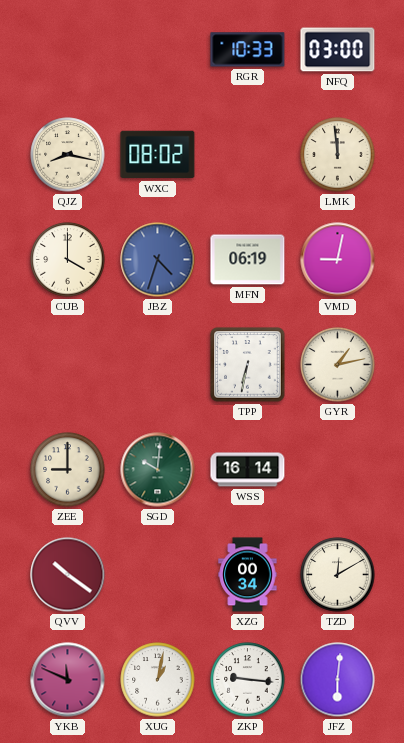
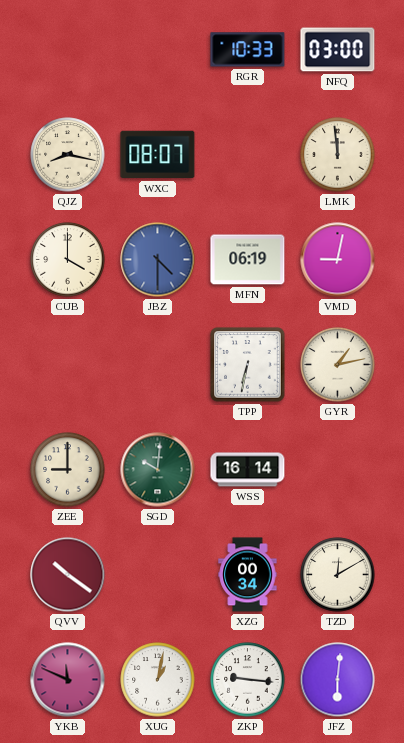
WXC: 08:02 -> 08:07 (158, 155)
JBZ: 4:33 -> 4:30 (158, 260)
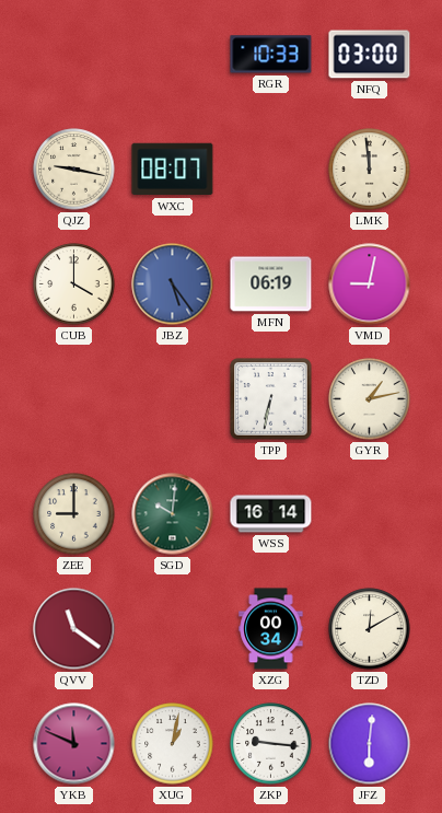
QJZ: 8:17 -> 9:17 (74, 170)
JBZ: 4:30 -> 5:24 (173, 284)
QVV: 10:21 -> 11:21 (74, 629)
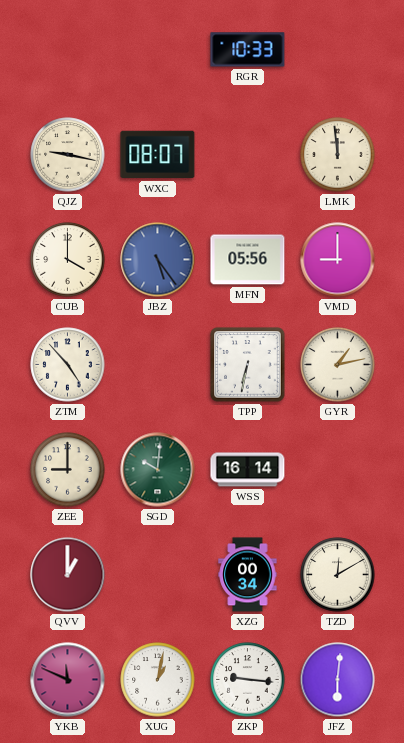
NFQ: 03:00 -> none (370, 55)
MFN: 06:19 -> 05:56 (248, 260)
VMD: 9:02 -> 9:00 (338, 260)
ZTM: none -> 4:53 (68, 365)
QVV: 11:21 -> 1:00 (68, 575)
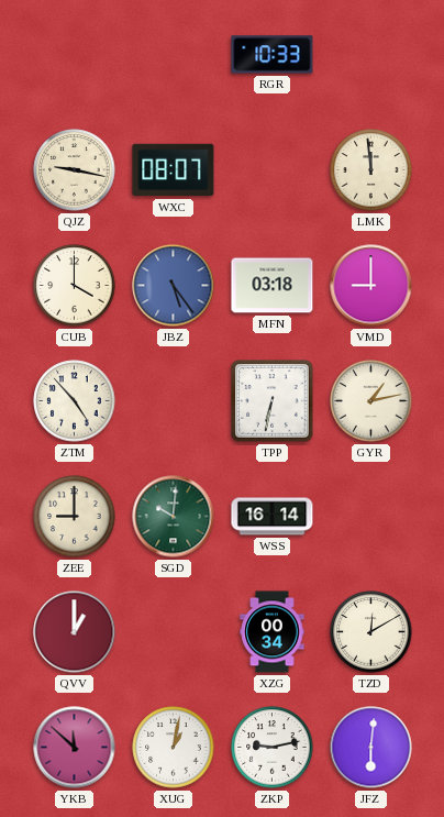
MFN: 05:56 -> 03:18 (273, 286)
YKB: 11:49 -> 11:52 (75, 748)
ZKP: 9:16 -> 9:13 (273, 748)
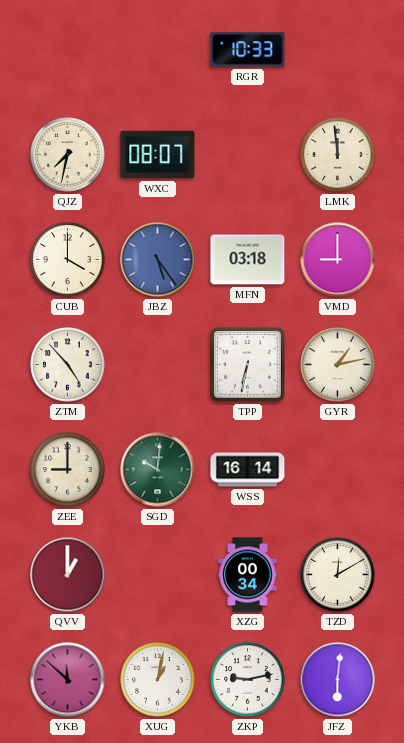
QJZ: 9:17 -> 7:32 (68, 155)
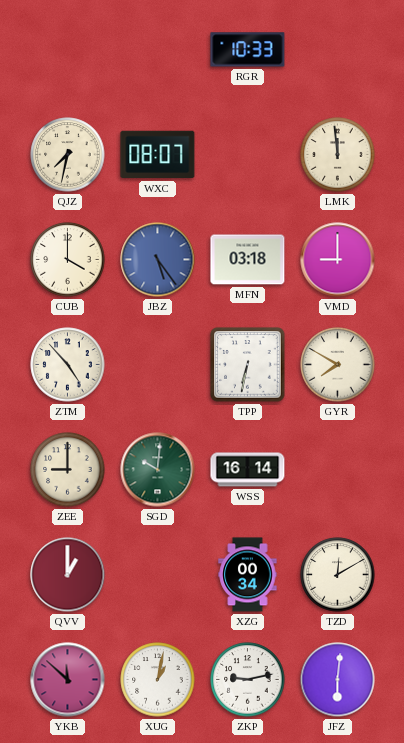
GYR: 1:13 -> 7:50 (338, 365)
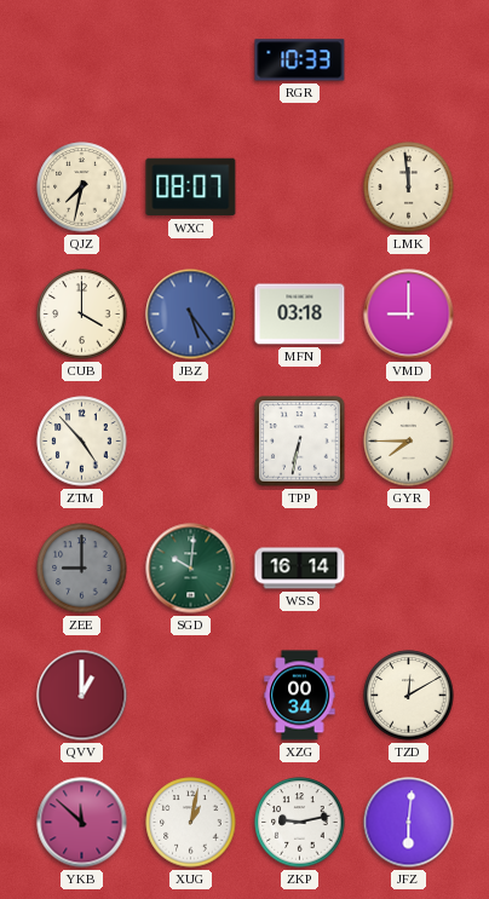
GYR: 7:50 -> 7:45 (409, 442)
ZEE dial: cream -> grey (82, 569)
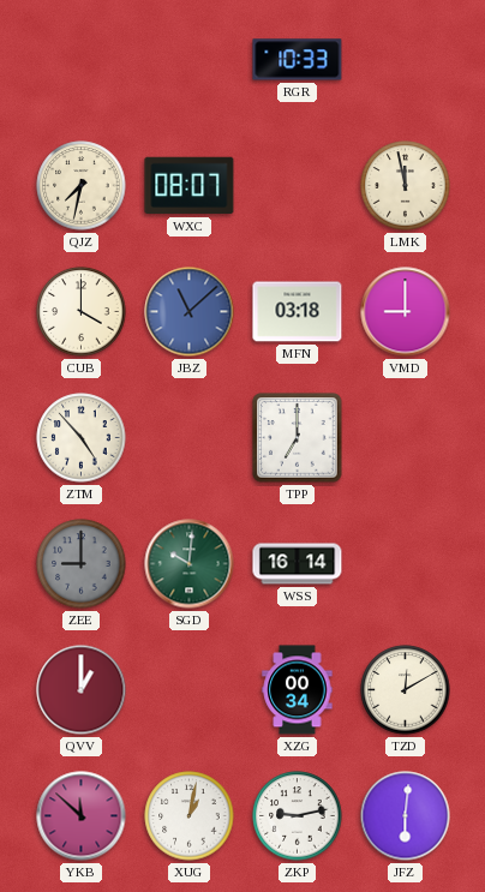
LMK: 11:59 -> 11:58 (406, 186)
JBZ: 5:24 -> 11:08 (190, 312)
TPP: 6:32 -> 7:00 (298, 438)
GYR: 7:45 -> none (409, 442)
